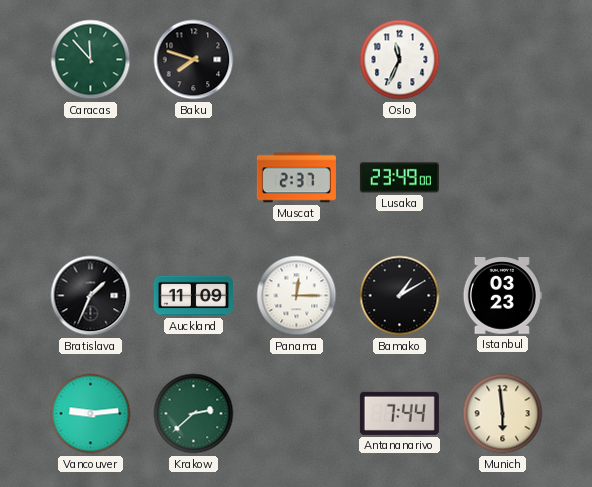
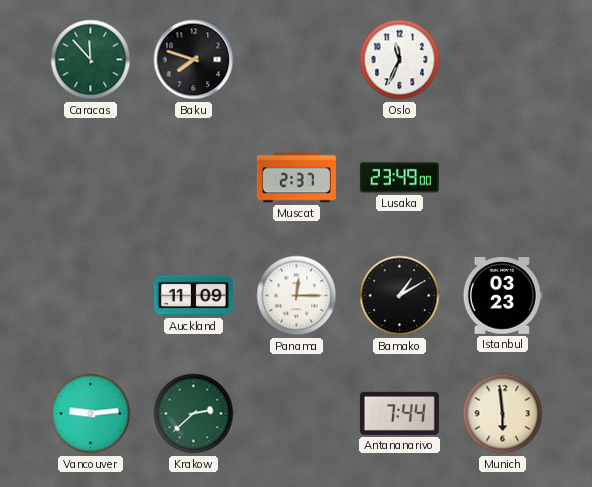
Bratislava: 1:34 -> none (91, 296)
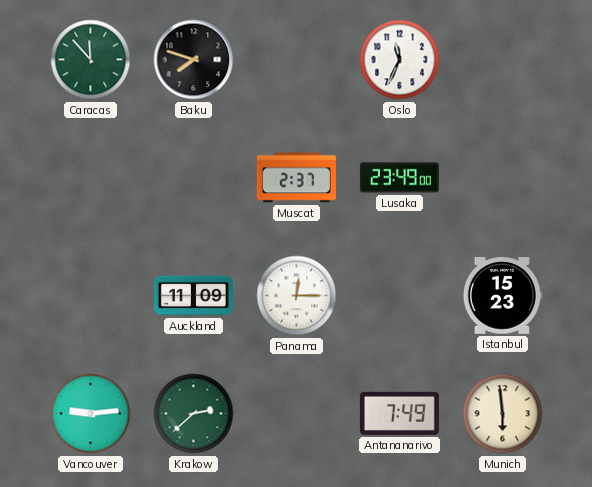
Bamako: 1:10 -> none (400, 296)
Istanbul: 03:23 -> 15:23 (502, 296)
Antananarivo: 7:44 -> 7:49 (399, 413)
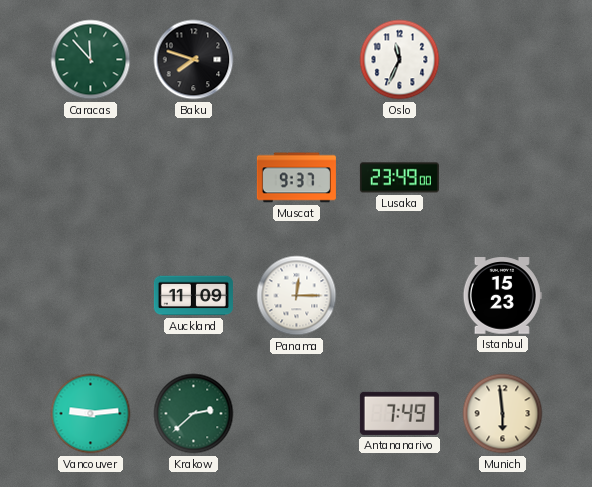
Muscat: 2:37 -> 9:37 (296, 178)
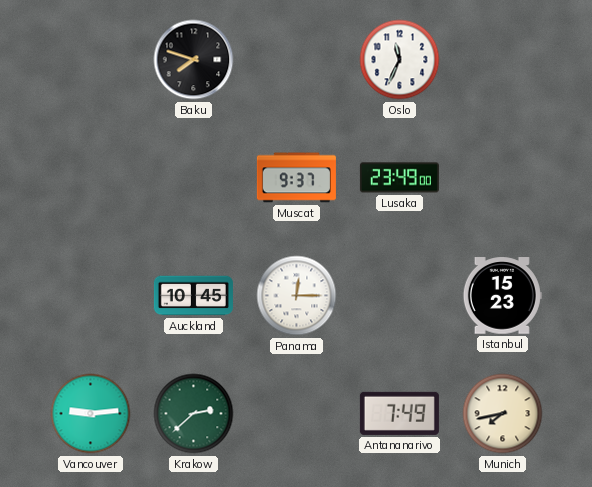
Caracas: 11:53 -> none (91, 60)
Auckland: 11:09 -> 10:45 (193, 296)
Munich: 5:59 -> 7:43 (503, 414)
